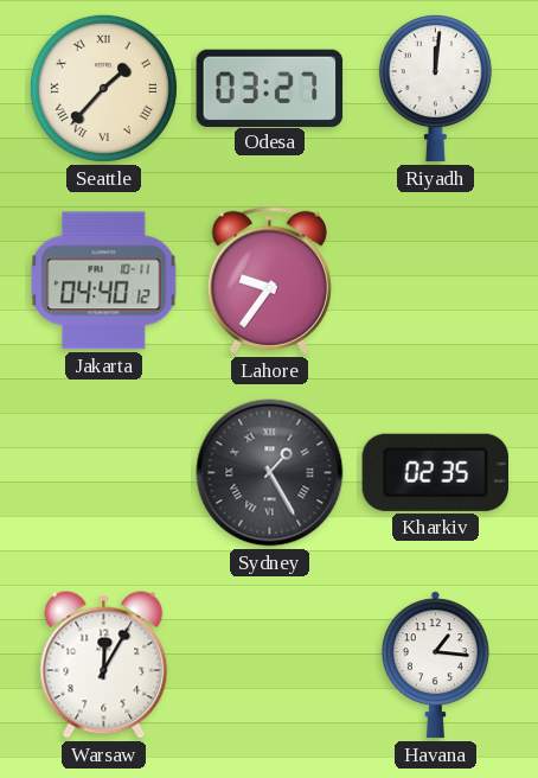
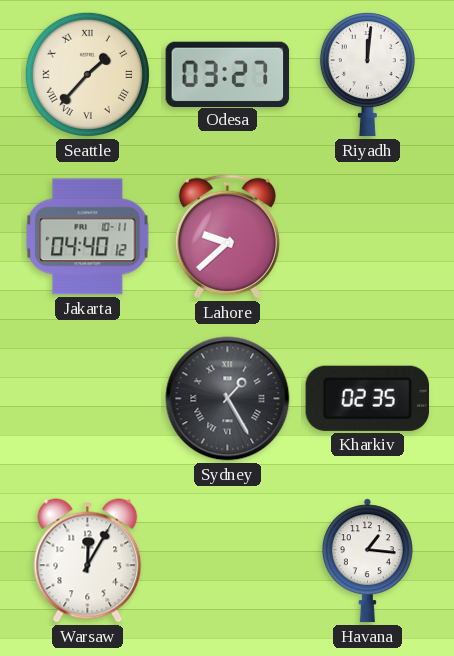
Lahore: 9:36 -> 9:38 (227, 236)
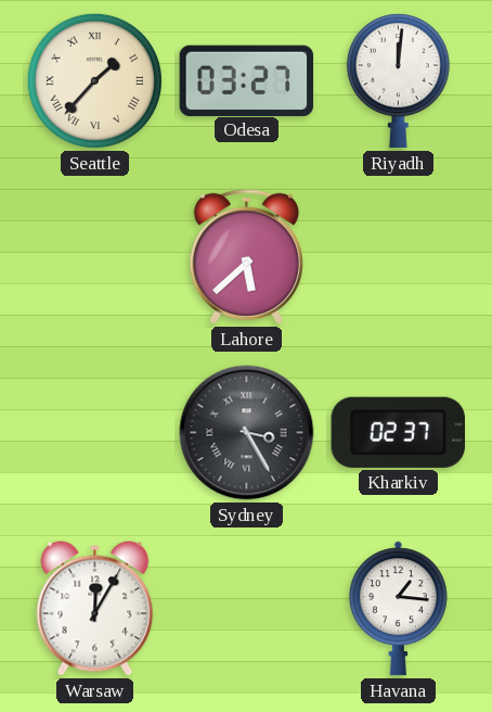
Jakarta: 04:40 -> none (88, 237)
Lahore: 9:38 -> 5:38 (246, 256)
Sydney: 1:25 -> 3:25 (247, 433)
Kharkiv: 02:35 -> 02:37 (398, 432)
